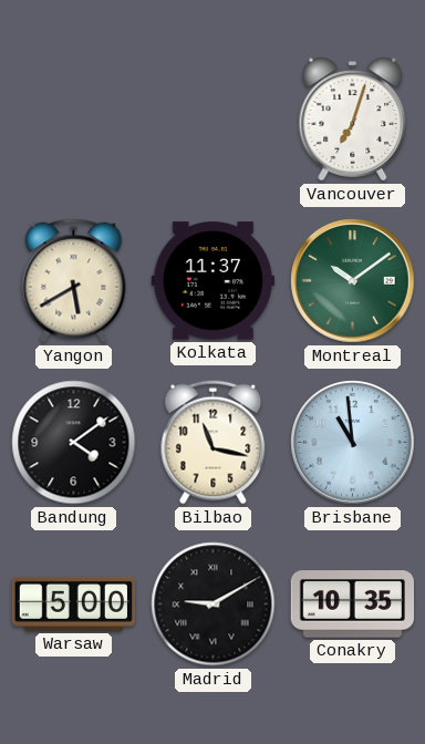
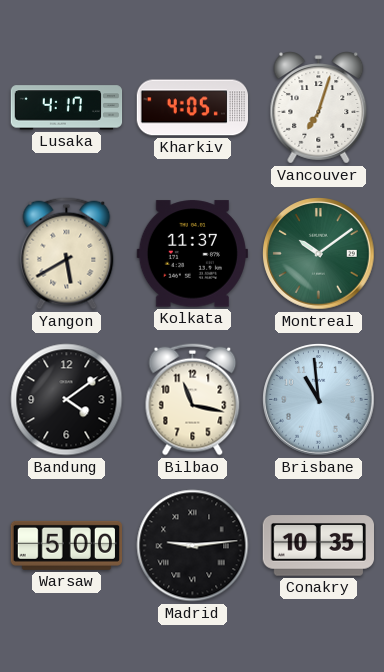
Lusaka: none -> 4:17 (67, 108)
Kharkiv: none -> 4:05 (192, 108)
Madrid: 9:10 -> 9:14 (193, 546)
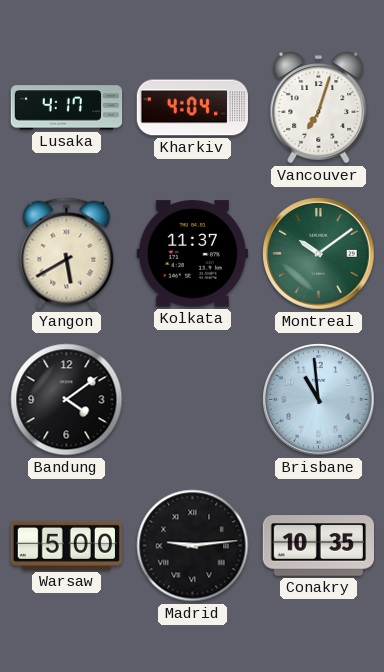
Kharkiv: 4:05 -> 4:04 (192, 108)
Bilbao: 11:17 -> none (193, 400)
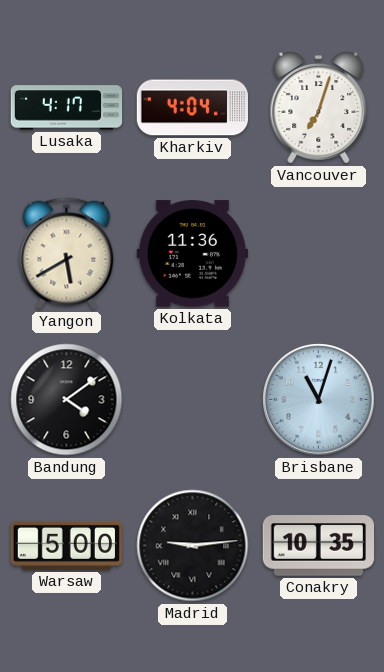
Kolkata: 11:37 -> 11:36 (192, 254)
Montreal: 10:09 -> none (319, 254)
Brisbane: 10:59 -> 11:03 (319, 400)
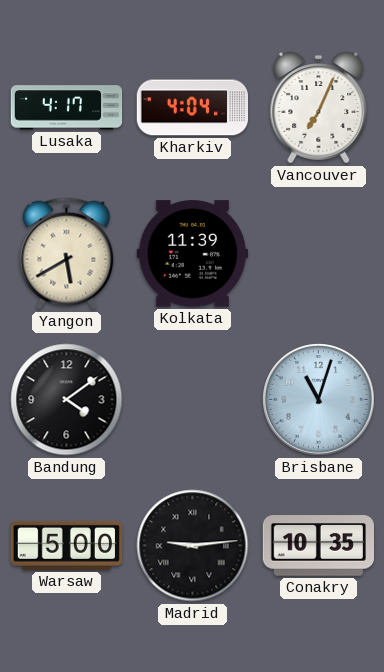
Vancouver: 7:03 -> 7:04 (319, 108)
Kolkata: 11:36 -> 11:39 (192, 254)
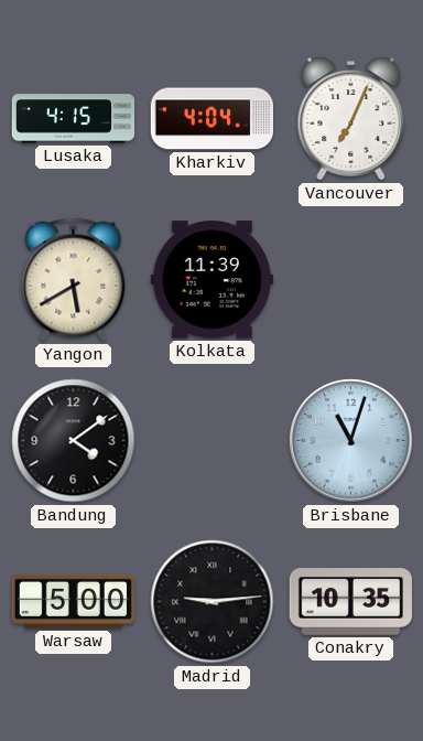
Lusaka: 4:17 -> 4:15 (74, 119)
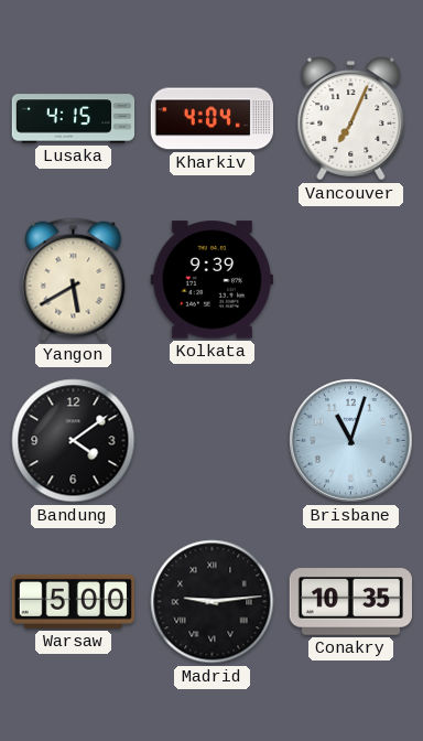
Kolkata: 11:39 -> 9:39 (211, 280)
